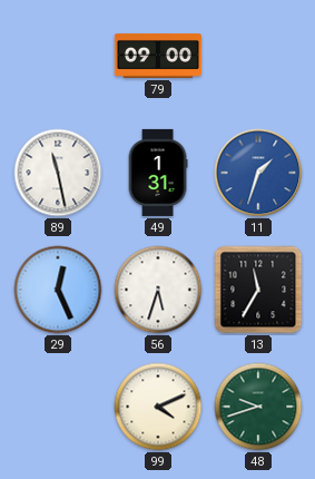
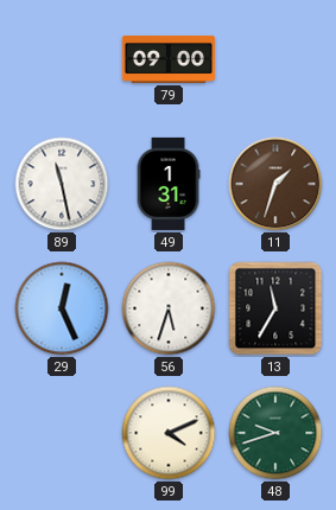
11 dial: blue -> brown (275, 184)
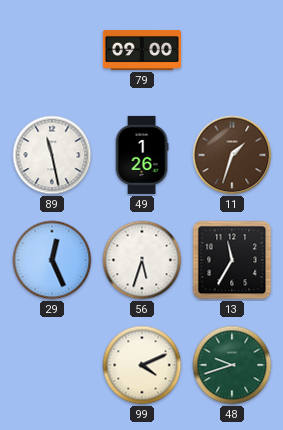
49: 1:31 -> 1:26 (142, 155)
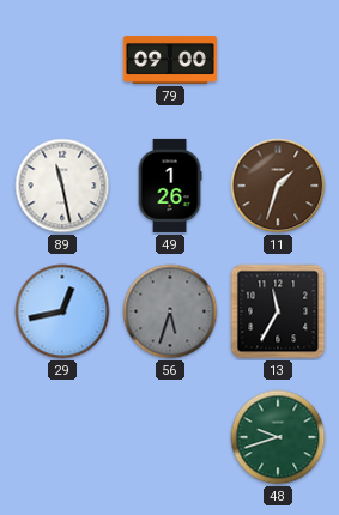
29: 12:26 -> 12:43 (62, 311)
56 dial: white -> grey (170, 311)
99: 4:11 -> none (142, 365)
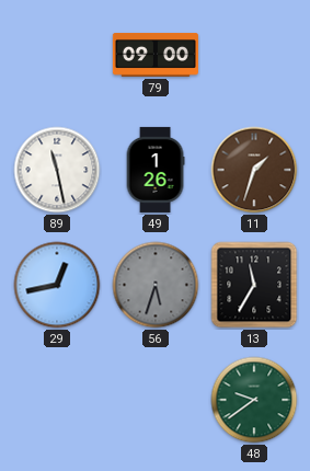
48: 9:42 -> 9:39 (254, 400)
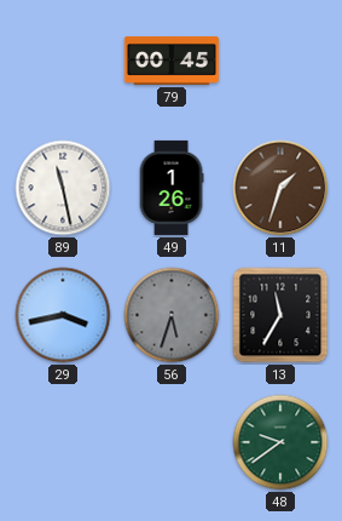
79: 09:00 -> 00:45 (172, 62)
29: 12:43 -> 3:43 (63, 315)
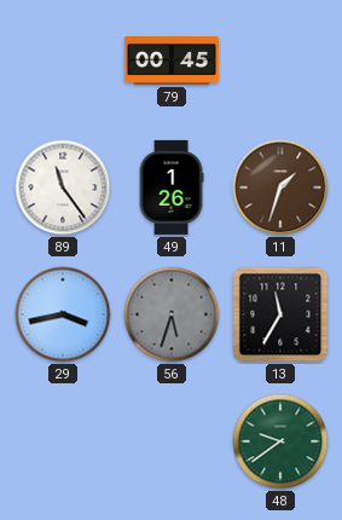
89: 11:28 -> 11:24 (63, 187)
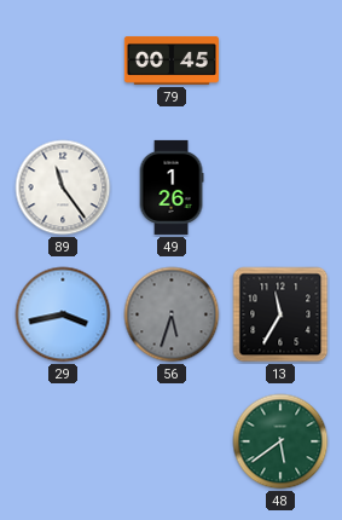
11: 1:33 -> none (280, 187)
48: 9:39 -> 5:39 (280, 441)
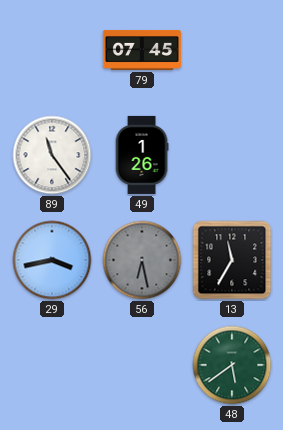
79: 00:45 -> 07:45 (142, 51)
56: 5:33 -> 6:28 (142, 260)
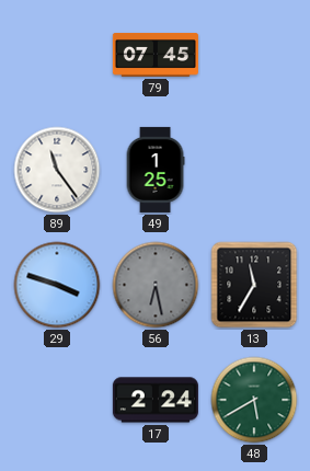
49: 1:26 -> 1:25 (156, 170)
29: 3:43 -> 3:48 (57, 285)
17: none -> 2:24 (156, 400)
48: 5:39 -> 5:40 (254, 400)
